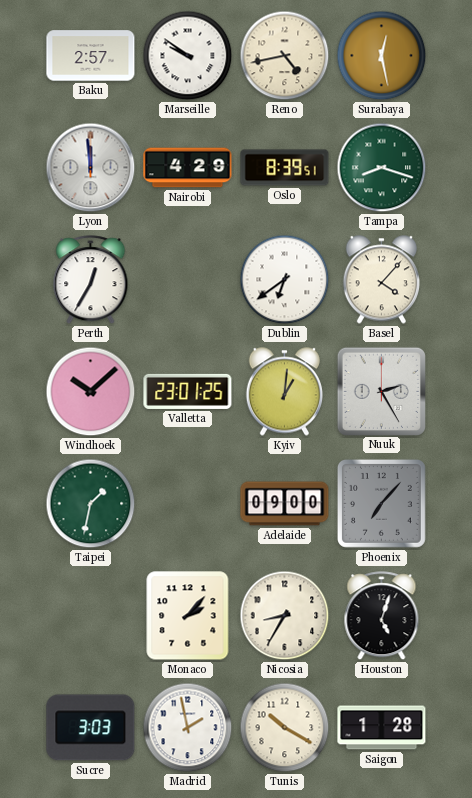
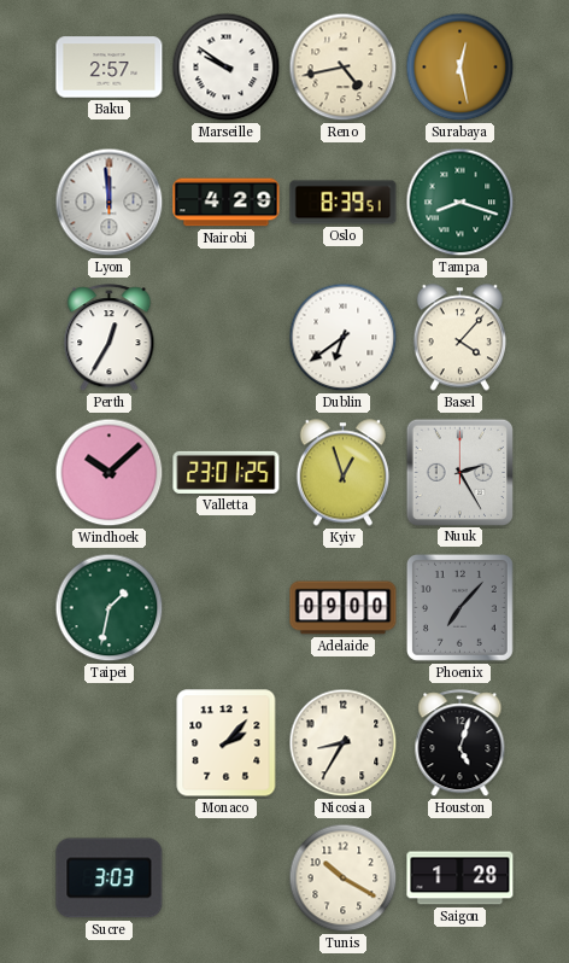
Kyiv: 1:01 -> 12:57 (342, 473)
Madrid: 1:58 -> none (188, 728)
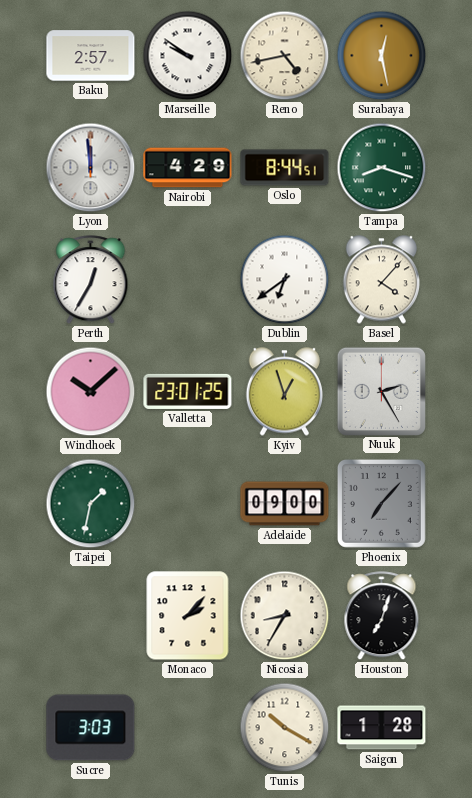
Oslo: 8:39 -> 8:44 (285, 168)
Houston: 5:03 -> 7:03 (382, 616)
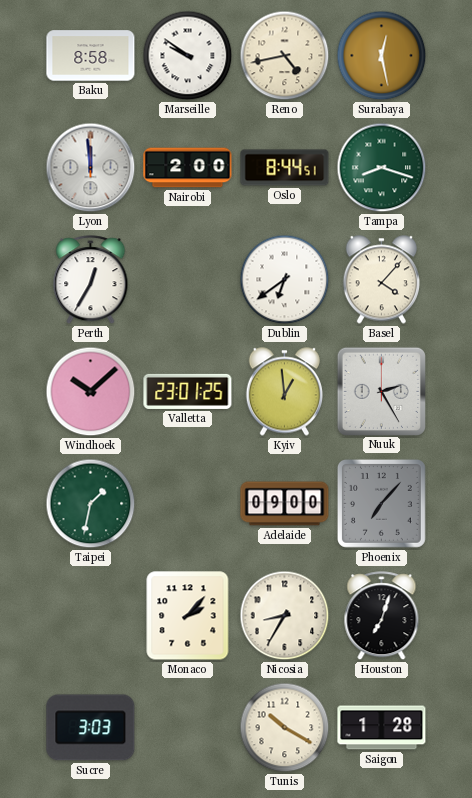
Baku: 2:57 -> 8:58 (91, 56)
Nairobi: 4:29 -> 2:00 (188, 168)
Kyiv: 12:57 -> 12:59 (284, 392)
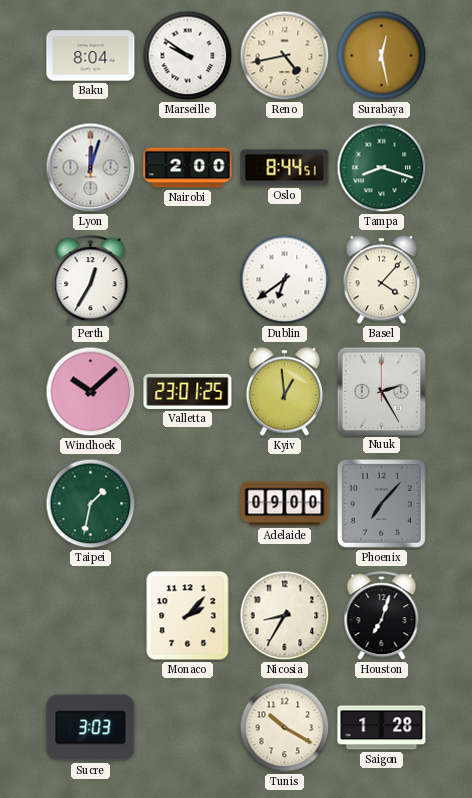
Baku: 8:58 -> 8:04 (91, 56)
Lyon: 11:59 -> 12:03 (91, 168)
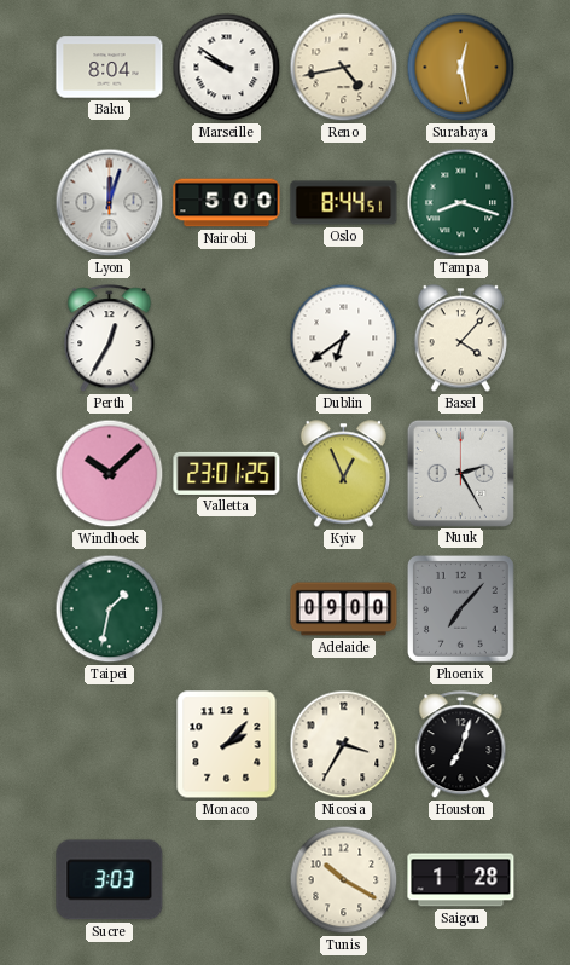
Nairobi: 2:00 -> 5:00 (227, 203)
Kyiv: 12:59 -> 12:56 (343, 474)
Nicosia: 8:35 -> 3:35 (344, 745)
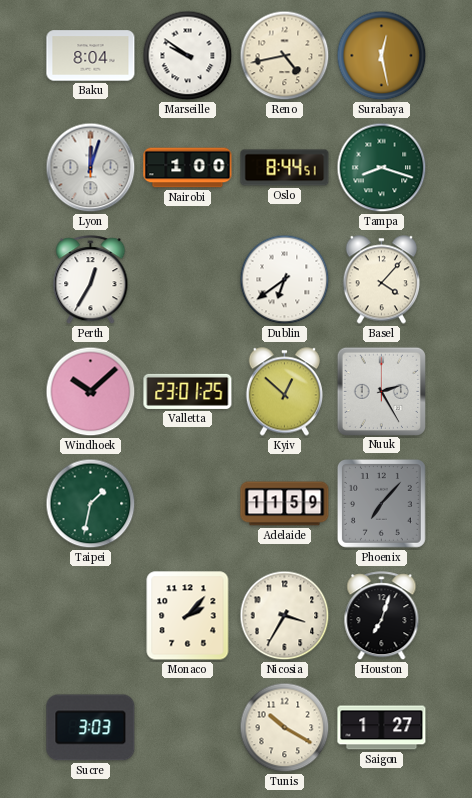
Nairobi: 5:00 -> 1:00 (188, 168)
Kyiv: 12:56 -> 12:52 (284, 392)
Adelaide: 09:00 -> 11:59 (285, 504)
Saigon: 1:28 -> 1:27 (382, 728)
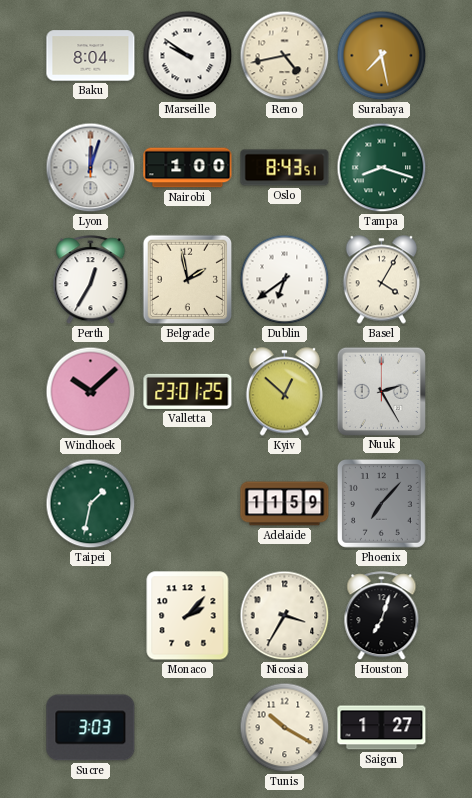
Surabaya: 12:28 -> 7:28 (382, 56)
Oslo: 8:44 -> 8:43 (285, 168)
Belgrade: none -> 1:58 (188, 280)
Basel: 4:07 -> 4:05 (381, 280)
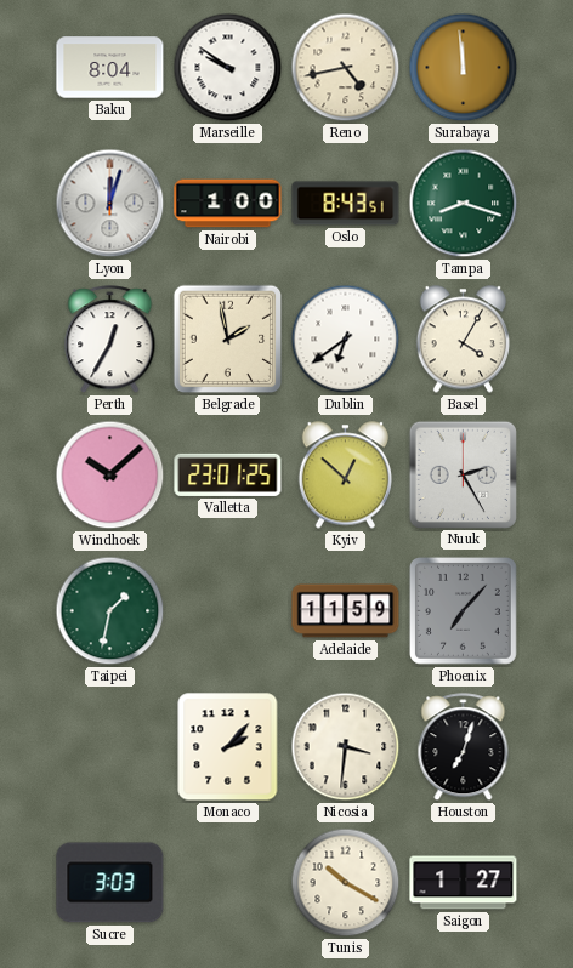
Surabaya: 7:28 -> 11:59 (464, 68)
Nicosia: 3:35 -> 3:31 (346, 747)
